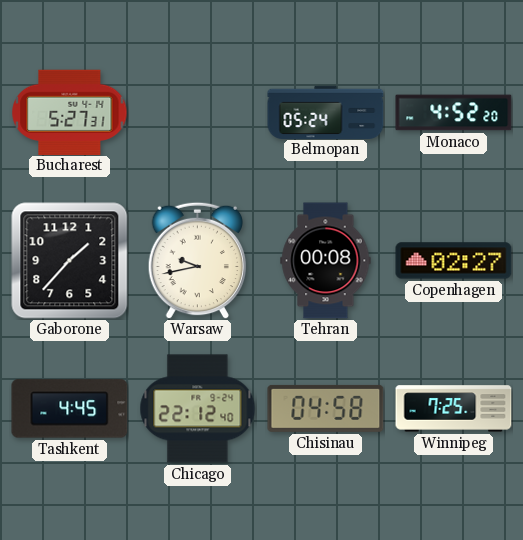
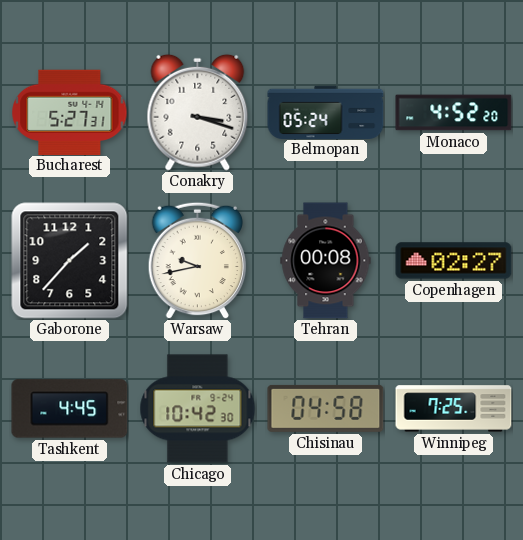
Conakry: none -> 3:18 (198, 112)
Chicago: 22:12 -> 10:42 (198, 409)
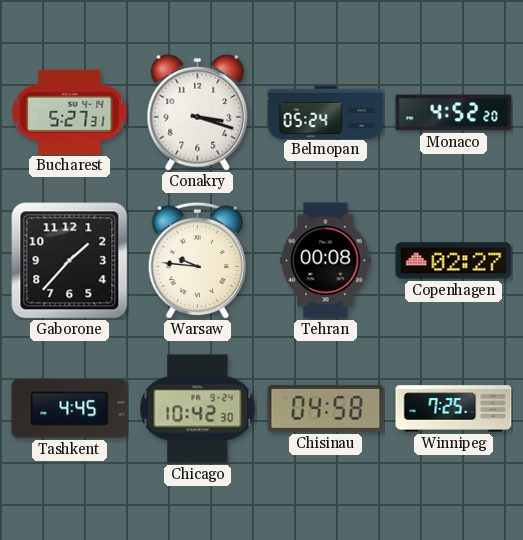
Warsaw: 9:43 -> 9:46 (198, 260)
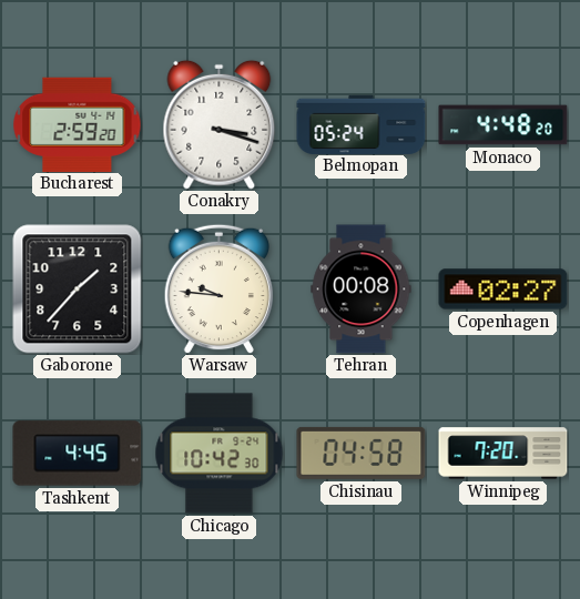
Bucharest: 5:27 -> 2:59 (78, 124)
Monaco: 4:52 -> 4:48 (503, 125)
Winnipeg: 7:25 -> 7:20 (503, 454)
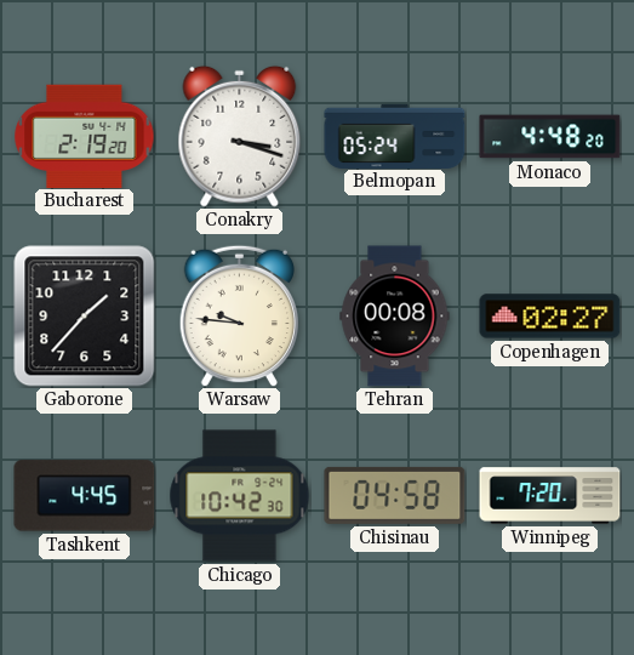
Bucharest: 2:59 -> 2:19 (85, 136)
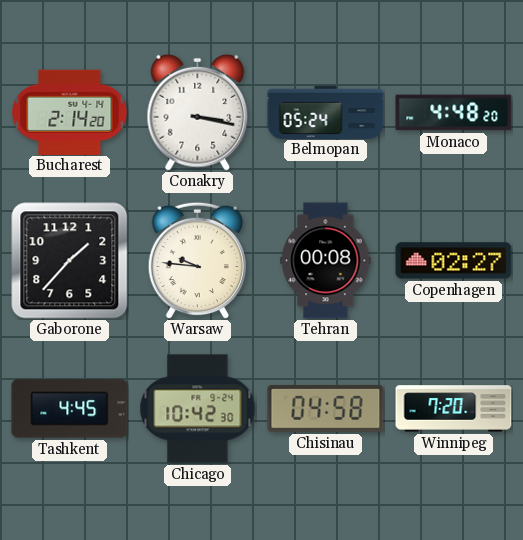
Bucharest: 2:19 -> 2:14 (70, 112)
Conakry: 3:18 -> 3:17 (198, 112)
